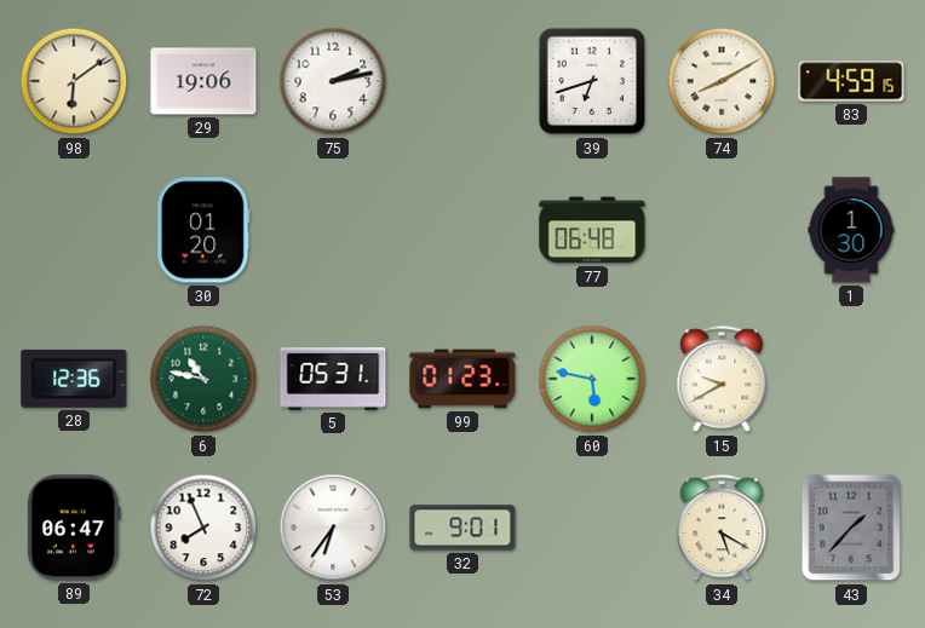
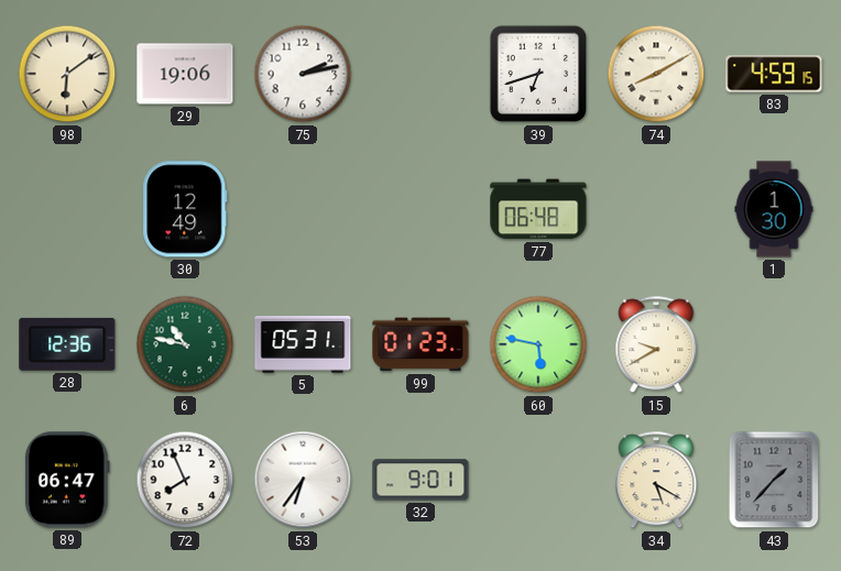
30: 01:20 -> 12:49 (185, 209)
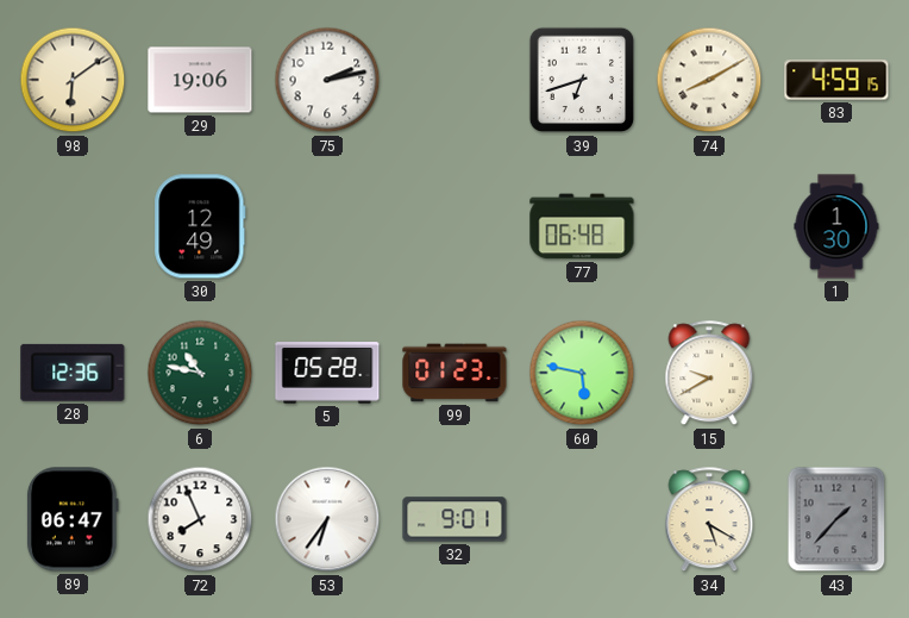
5: 05:31 -> 05:28 (327, 373)
